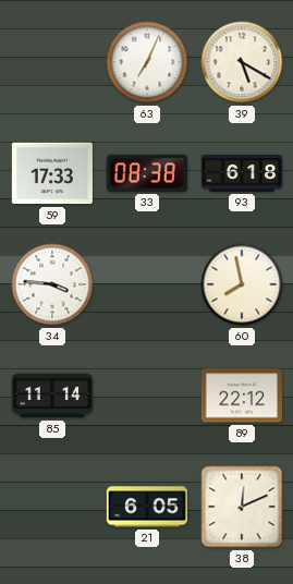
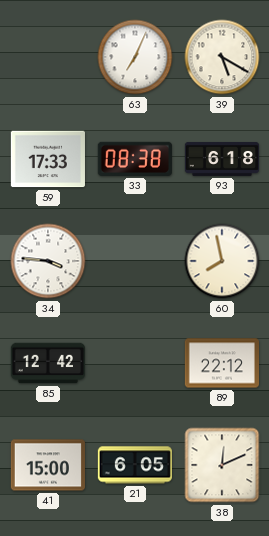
85: 11:14 -> 12:42 (47, 363)
41: none -> 15:00 (48, 465)
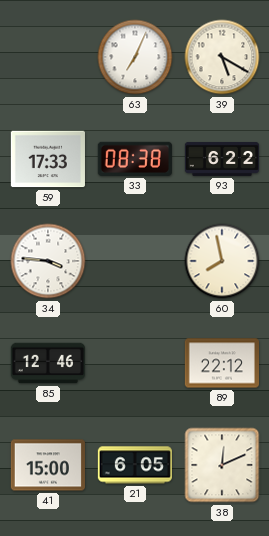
93: 6:18 -> 6:22 (221, 159)
85: 12:42 -> 12:46 (47, 363)
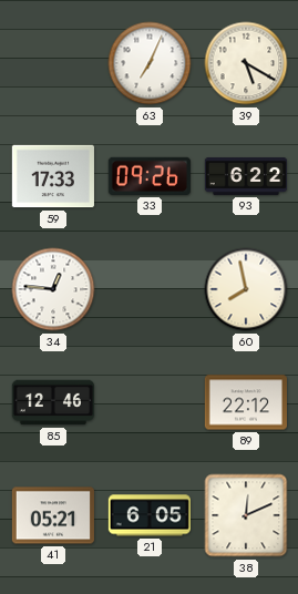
33: 08:38 -> 09:26 (150, 176)
34: 3:46 -> 12:46 (53, 289)
41: 15:00 -> 05:21 (53, 515)
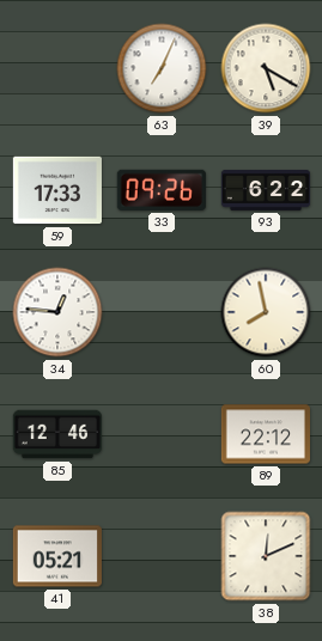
21: 6:05 -> none (150, 515)
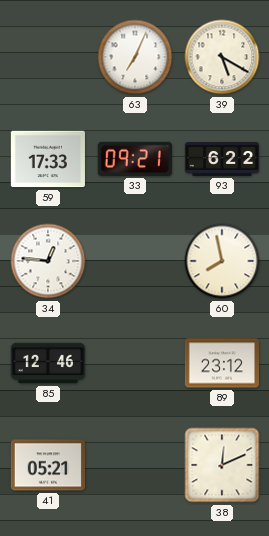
33: 09:26 -> 09:21 (135, 159)
89: 22:12 -> 23:12 (221, 363)
